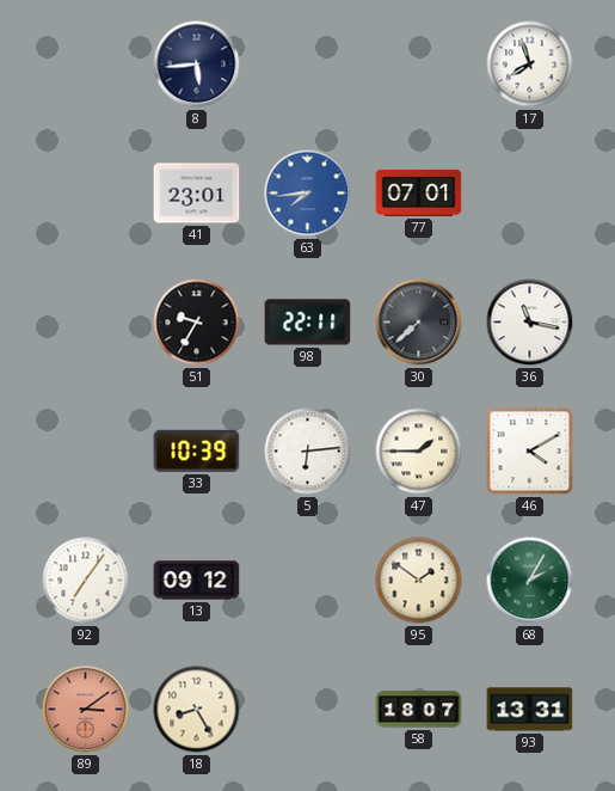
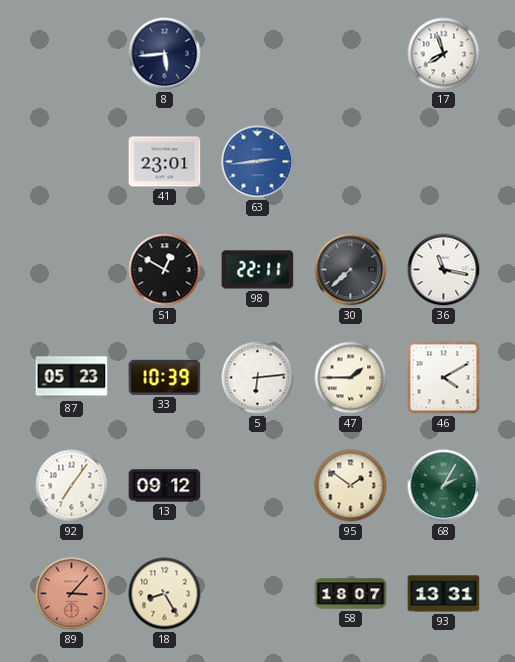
63: 7:44 -> 2:44 (258, 162)
77: 07:01 -> none (419, 192)
51: 9:35 -> 12:50 (165, 270)
87: none -> 05:23 (72, 378)
89: 3:09 -> 3:07 (72, 594)
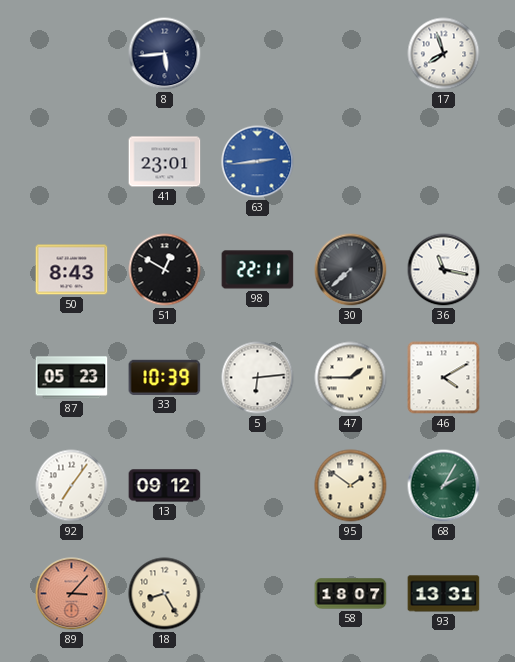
50: none -> 8:43 (72, 270)
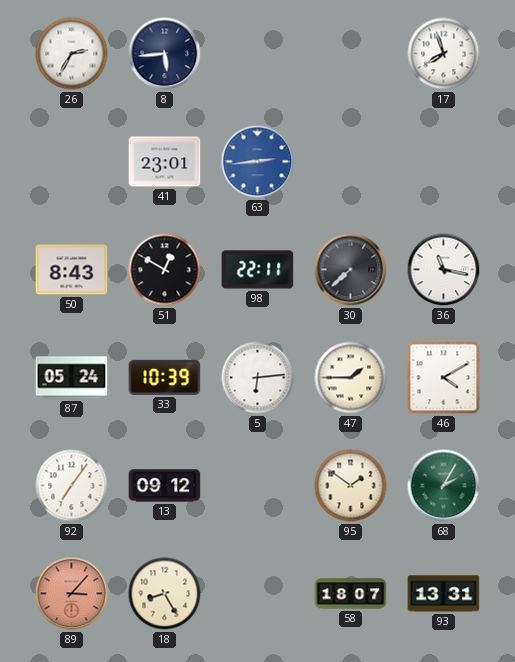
26: none -> 2:35 (72, 54)
87: 05:23 -> 05:24 (72, 378)
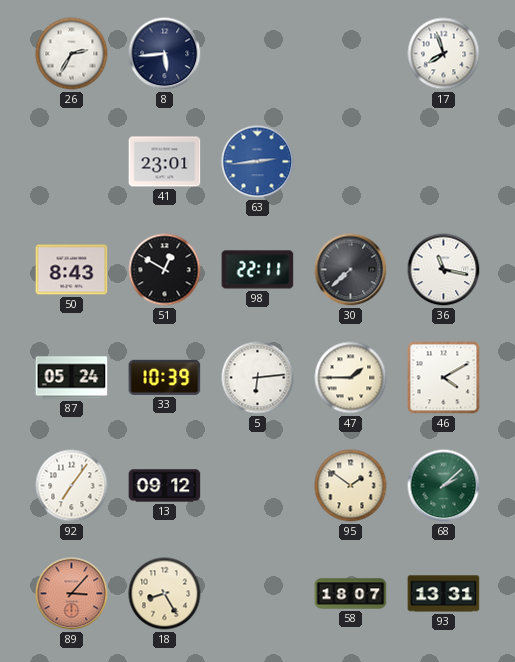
68: 2:05 -> 2:08 (444, 486)
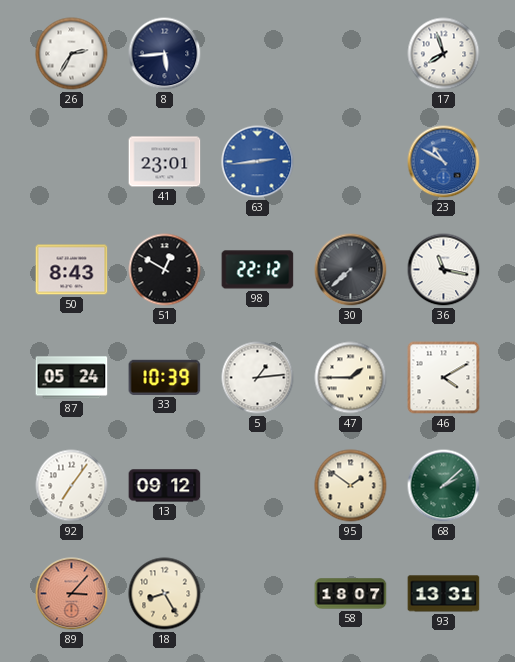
23: none -> 10:50 (444, 162)
98: 22:11 -> 22:12 (258, 270)
5: 6:14 -> 1:14 (258, 378)
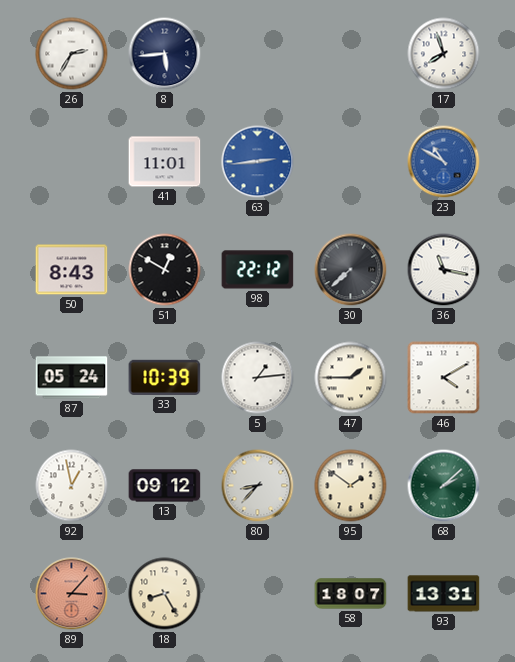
41: 23:01 -> 11:01 (165, 162)
92: 7:06 -> 12:58 (72, 486)
80: none -> 8:37 (258, 486)
